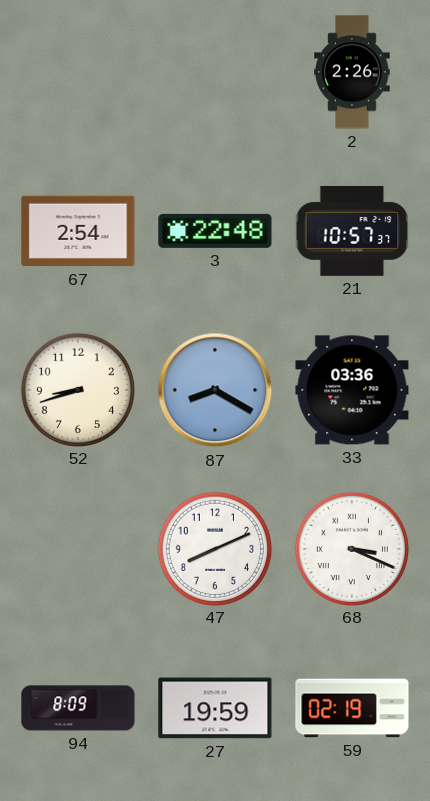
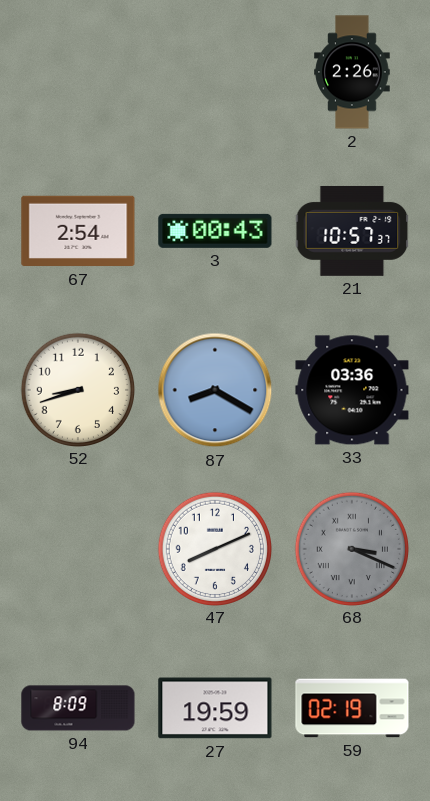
3: 22:48 -> 00:43 (215, 231)
68 dial: white -> grey (351, 548)
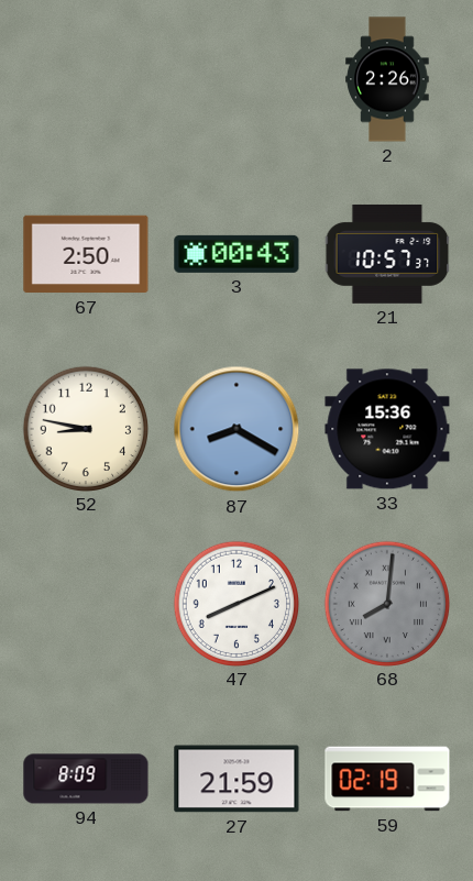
67: 2:54 -> 2:50 (86, 254)
52: 8:42 -> 8:47 (85, 428)
33: 03:36 -> 15:36 (387, 429)
68: 3:19 -> 8:01 (386, 603)
27: 19:59 -> 21:59 (237, 779)
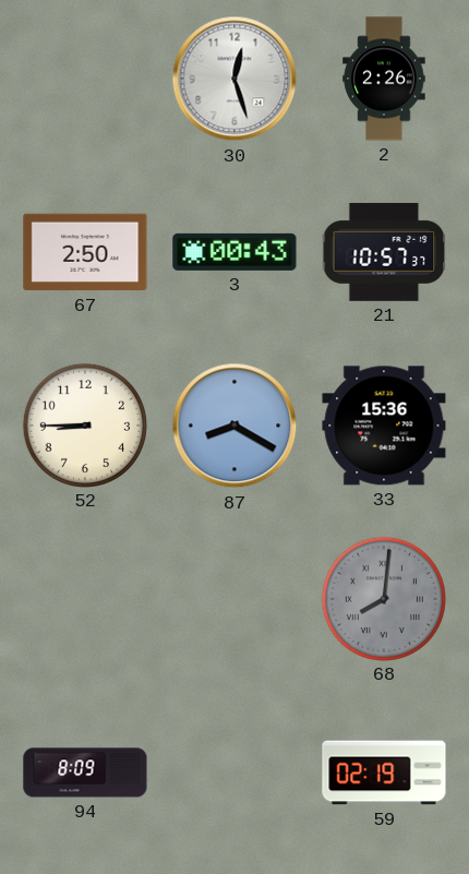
30: none -> 12:27 (234, 79)
52: 8:47 -> 8:45 (84, 424)
47: 8:11 -> none (235, 603)
27: 21:59 -> none (237, 779)
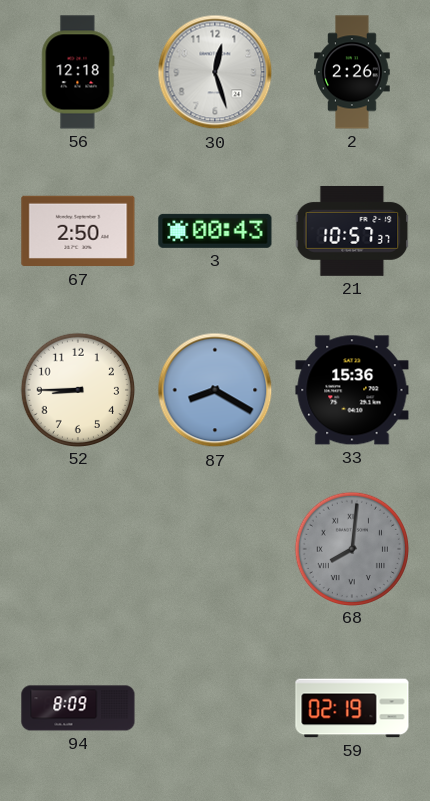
56: none -> 12:18 (78, 72)
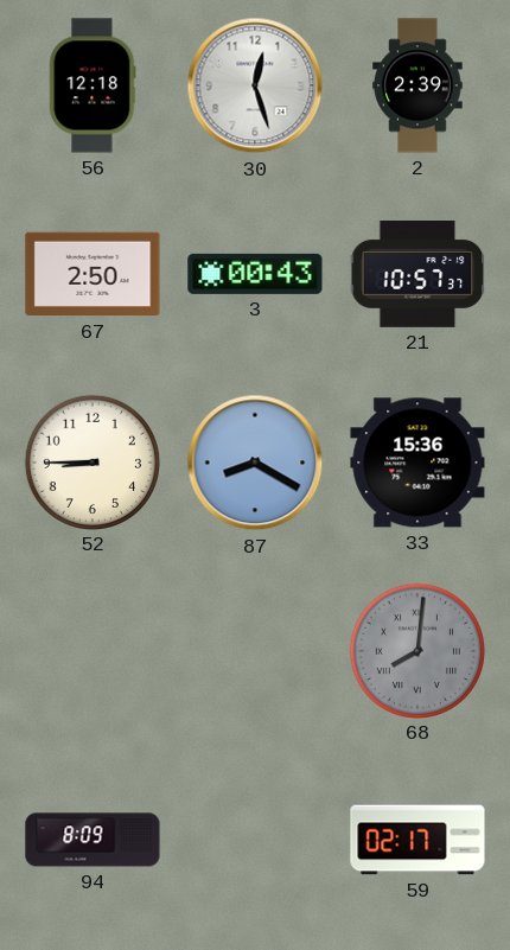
2: 2:26 -> 2:39 (417, 85)
59: 02:19 -> 02:17 (417, 840)
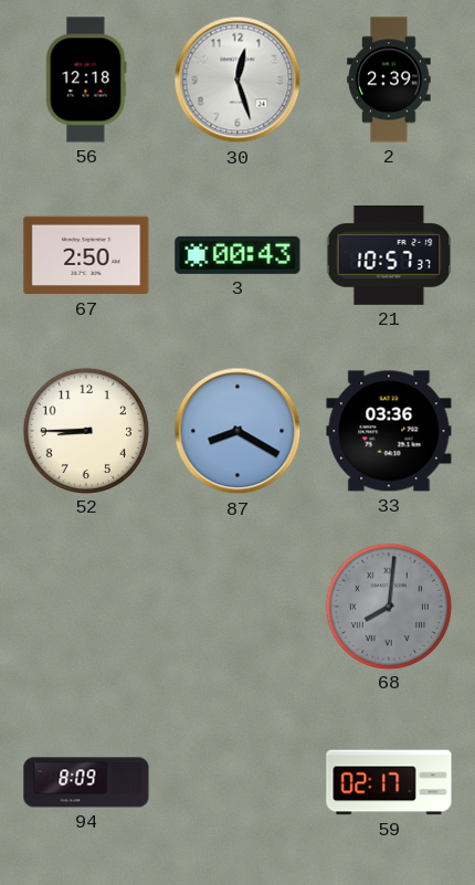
33: 15:36 -> 03:36 (389, 431)
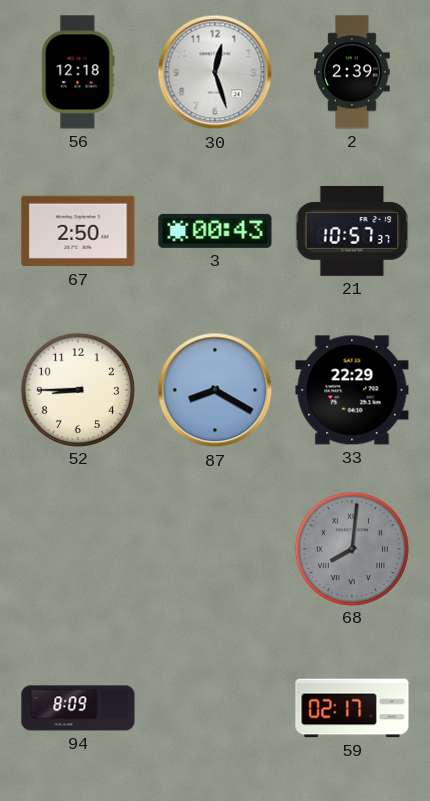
33: 03:36 -> 22:29 (352, 390)
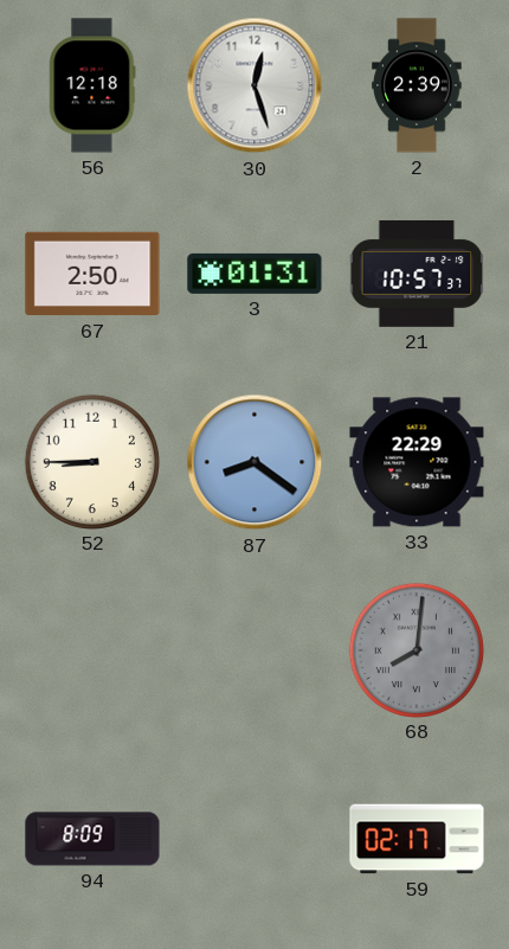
3: 00:43 -> 01:31 (254, 274)
87: 8:20 -> 8:21 (254, 462)
